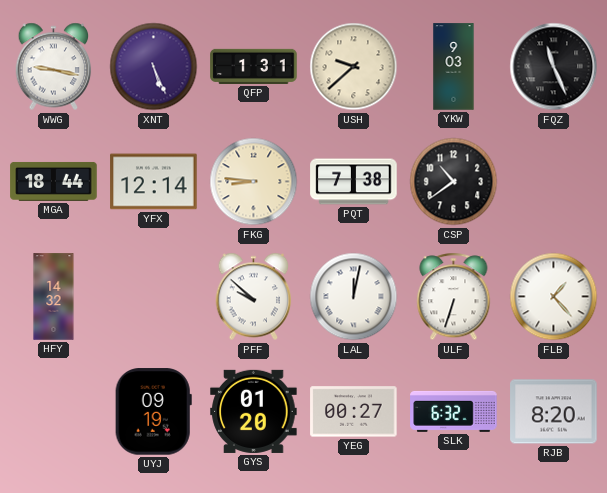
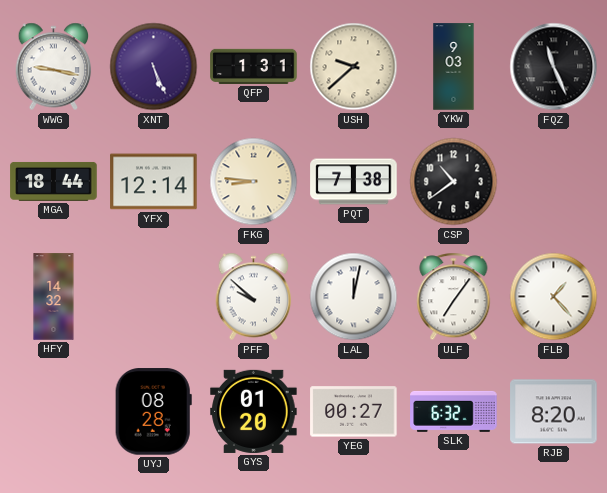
ULF: 6:33 -> 7:06 (454, 297)
UYJ: 09:19 -> 08:28 (153, 412)
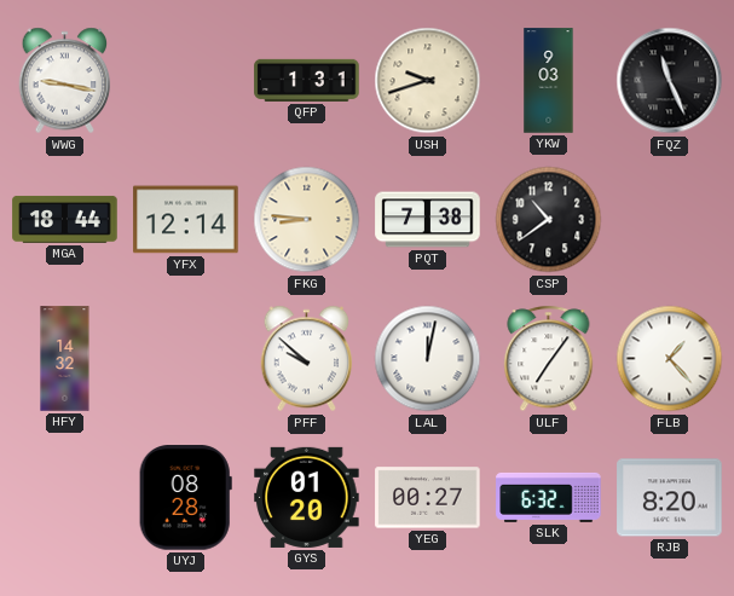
XNT: 5:26 -> none (154, 67)
USH: 9:38 -> 9:42 (428, 81)
